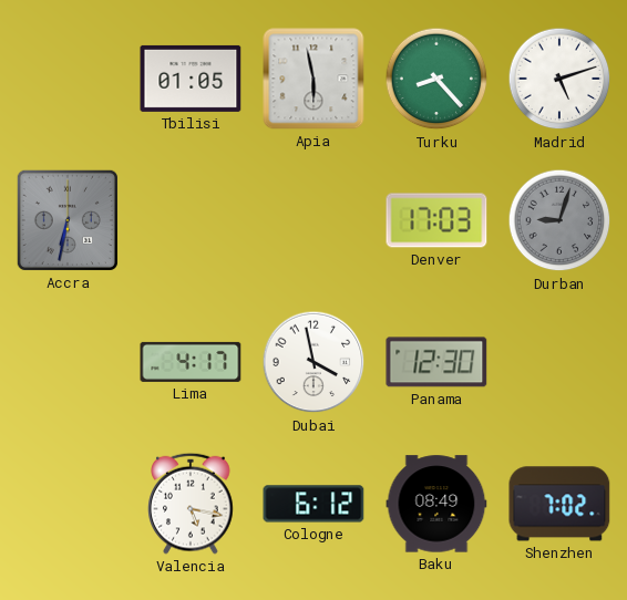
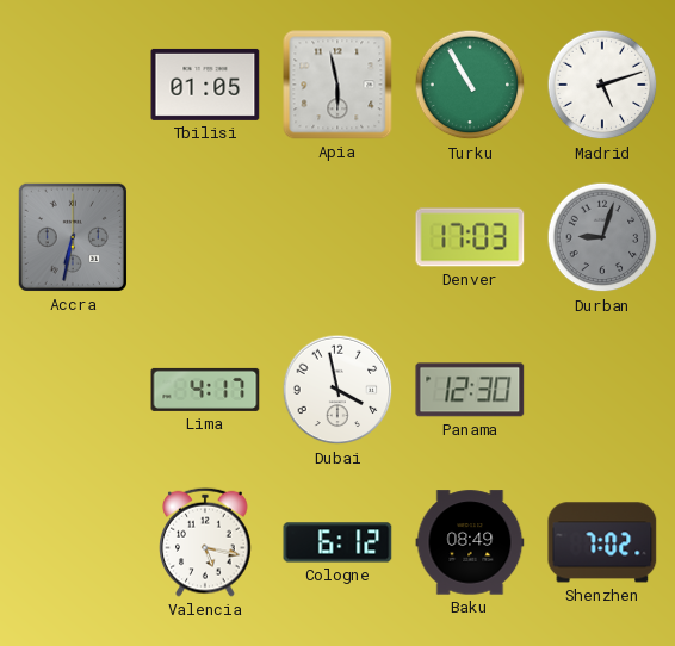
Turku: 8:23 -> 10:55 (470, 85)
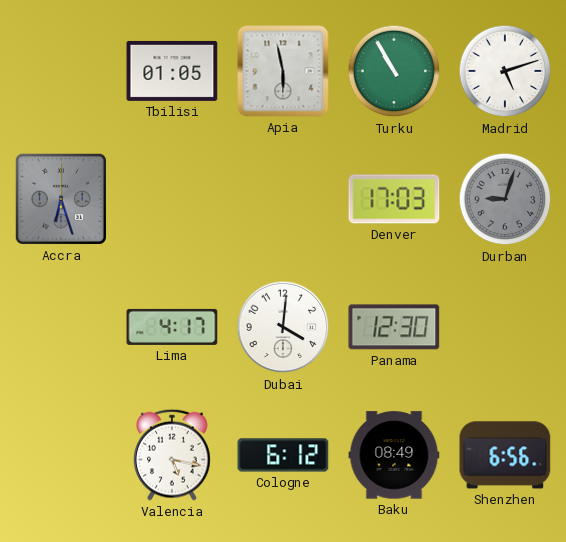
Accra: 6:32 -> 6:27 (61, 199)
Dubai: 3:58 -> 4:01 (283, 327)
Shenzhen: 7:02 -> 6:56 (505, 455)
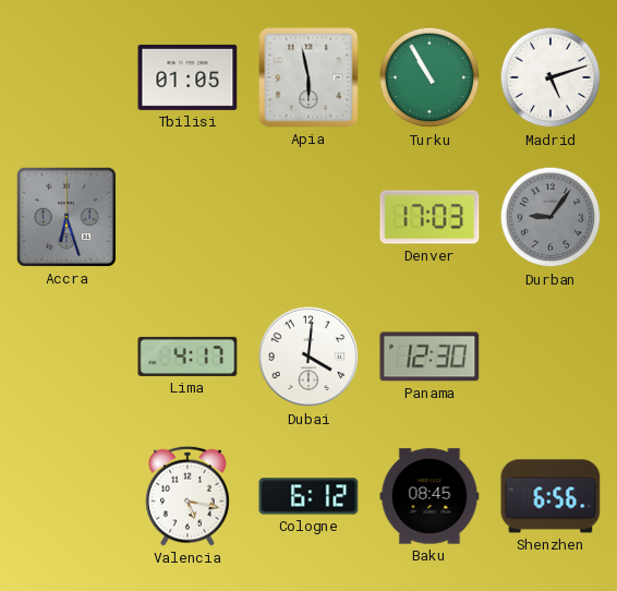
Durban: 9:03 -> 9:06 (551, 217)
Baku: 08:49 -> 08:45 (430, 496)
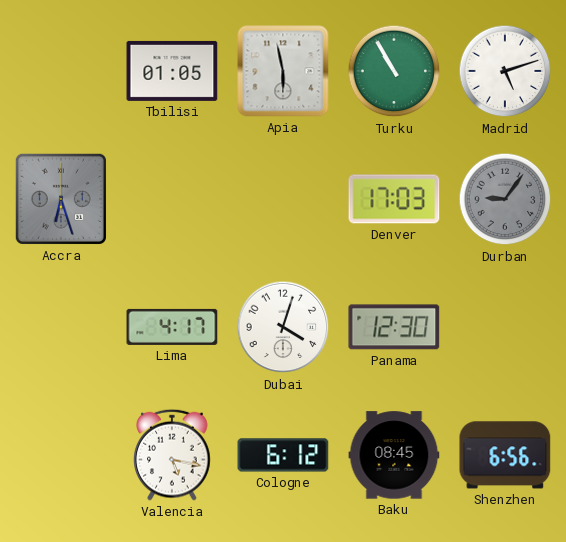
Dubai: 4:01 -> 4:03 (283, 327)
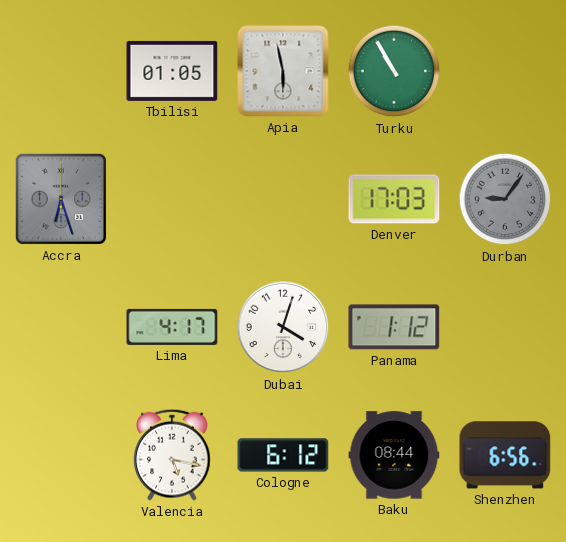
Madrid: 5:12 -> none (505, 71)
Panama: 12:30 -> 1:12 (394, 327)
Baku: 08:45 -> 08:44 (394, 455)
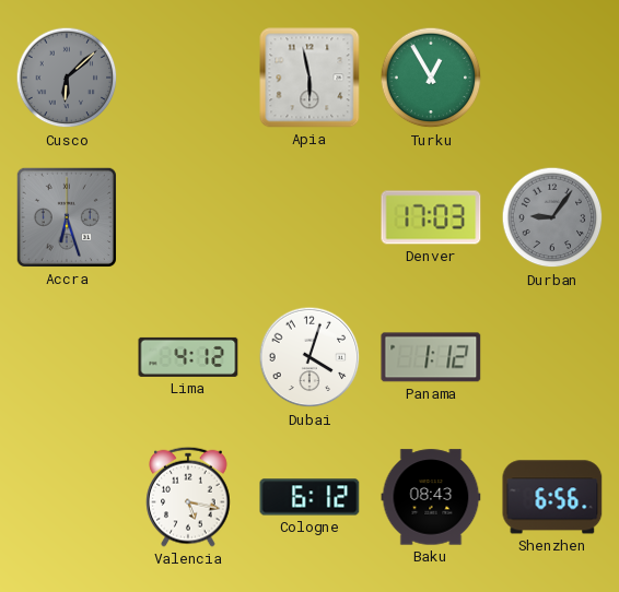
Cusco: none -> 6:08 (67, 78)
Tbilisi: 01:05 -> none (172, 71)
Turku: 10:55 -> 12:55 (431, 78)
Lima: 4:17 -> 4:12 (188, 357)
Baku: 08:44 -> 08:43 (431, 497)
